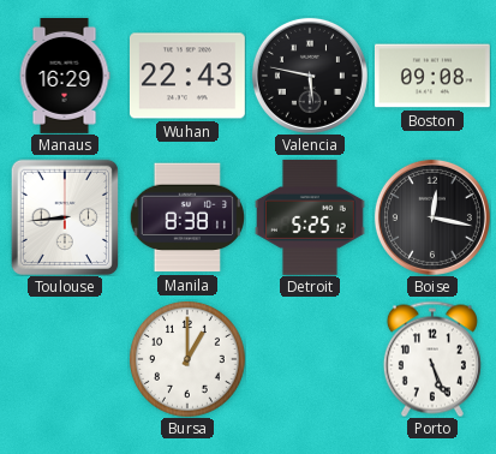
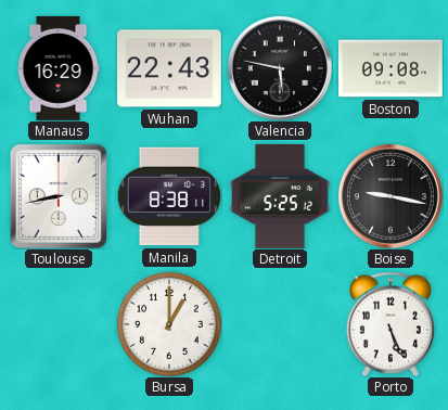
Toulouse: 8:44 -> 8:43 (57, 195)
Boise: 12:17 -> 9:17 (391, 196)
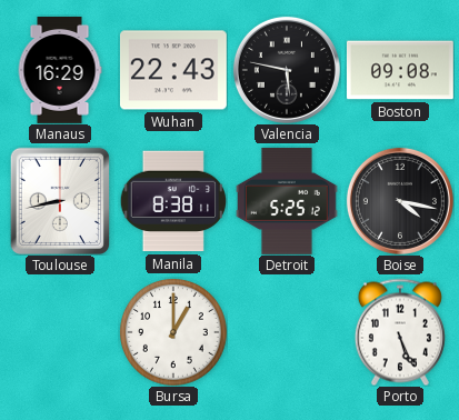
Boise: 9:17 -> 4:17 (400, 201)
